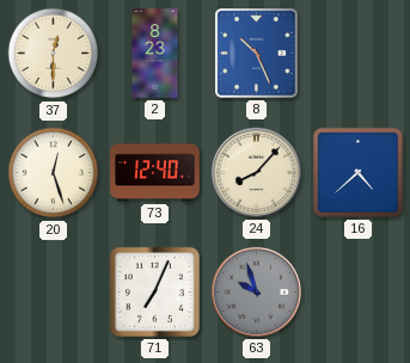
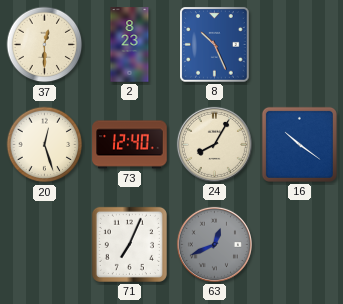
24: 8:07 -> 8:05 (214, 144)
16: 4:38 -> 10:21 (299, 144)
63: 9:57 -> 12:41 (214, 244)
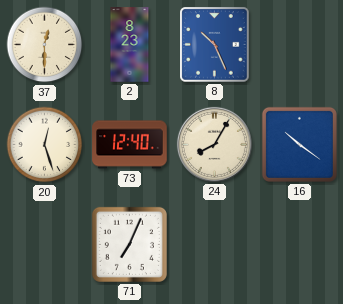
63: 12:41 -> none (214, 244)
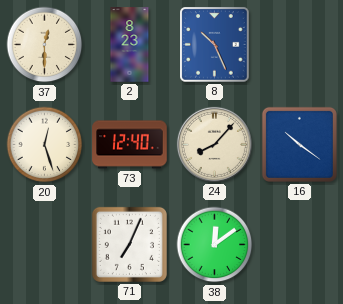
24: 8:05 -> 8:07 (214, 144)
38: none -> 12:09 (215, 245)
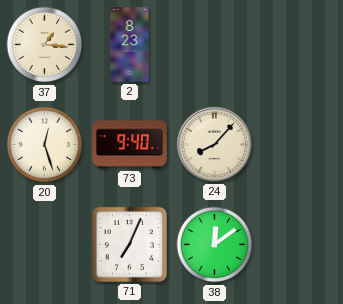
37: 12:30 -> 1:16 (45, 45)
8: 10:26 -> none (215, 45)
73: 12:40 -> 9:40 (130, 145)
16: 10:21 -> none (299, 144)
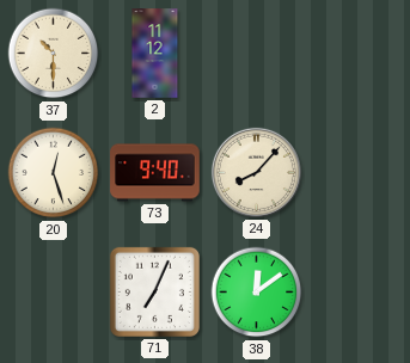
37: 1:16 -> 10:30 (54, 54)
2: 8:23 -> 11:12 (155, 54)
